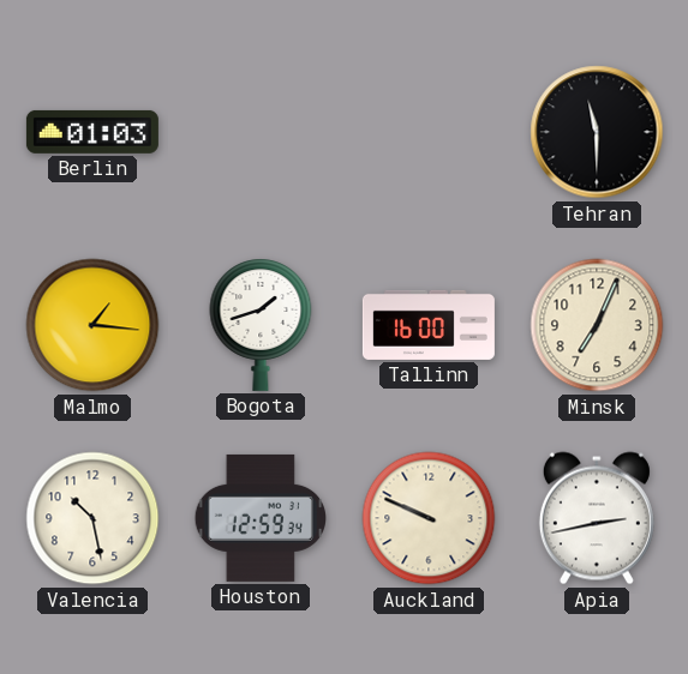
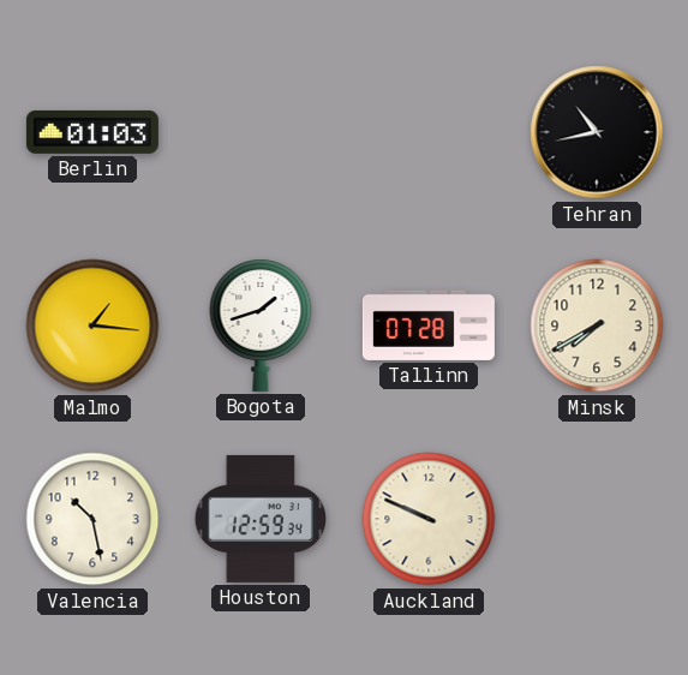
Tehran: 11:30 -> 10:43 (597, 132)
Tallinn: 16:00 -> 07:28 (429, 325)
Minsk: 7:04 -> 7:40 (597, 325)
Apia: 2:43 -> none (597, 518)
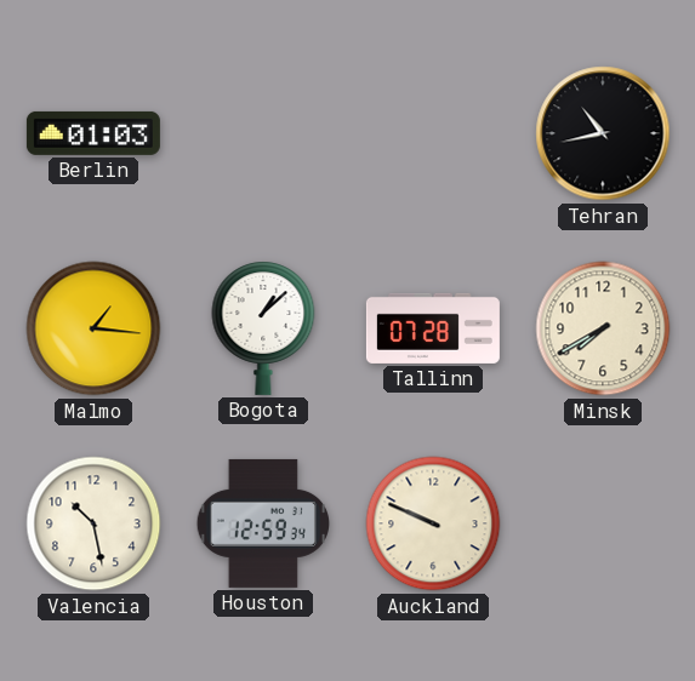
Bogota: 1:42 -> 1:08 (263, 328)
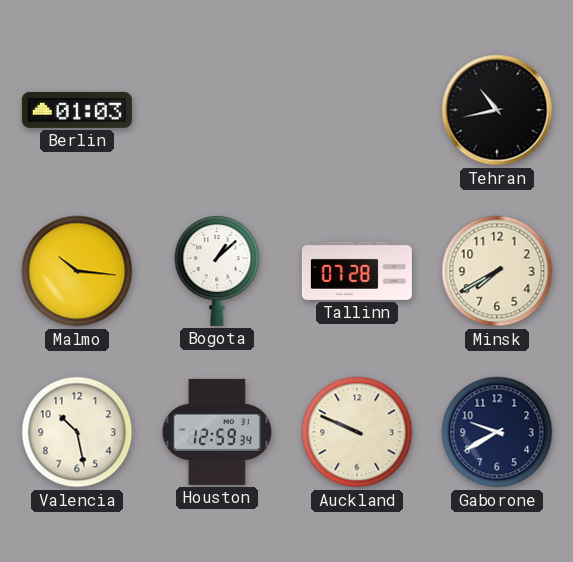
Malmo: 1:16 -> 10:16 (77, 271)
Gaborone: none -> 9:40 (497, 432)
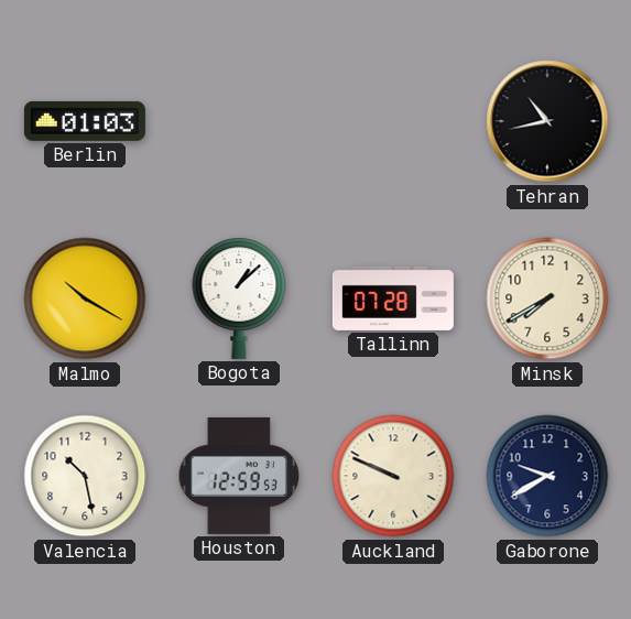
Malmo: 10:16 -> 10:20 (85, 298)
Houston: 12:59:34 -> 12:59:53 (238, 476)
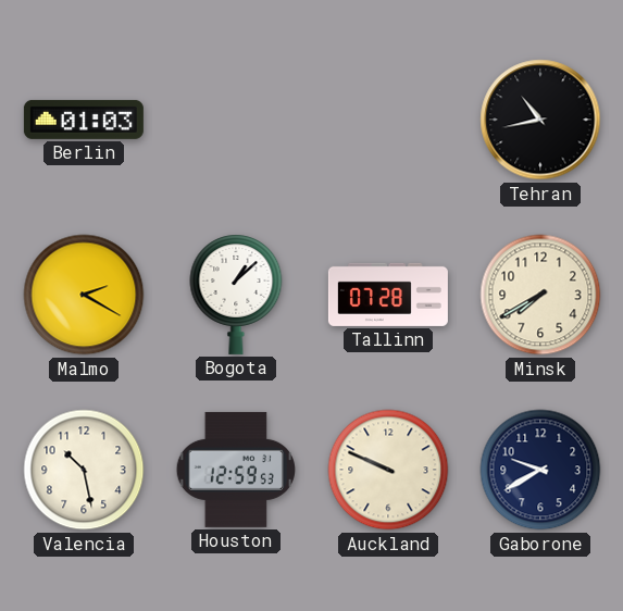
Malmo: 10:20 -> 2:20 (84, 295)
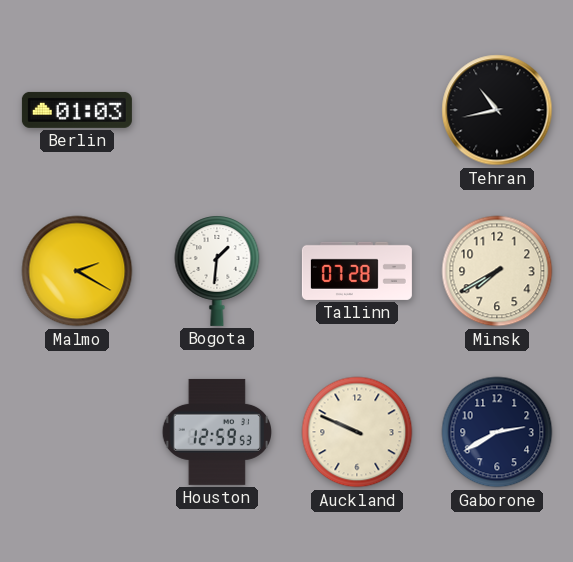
Bogota: 1:08 -> 1:31 (217, 271)
Valencia: 10:28 -> none (84, 470)
Gaborone: 9:40 -> 2:40 (497, 432)
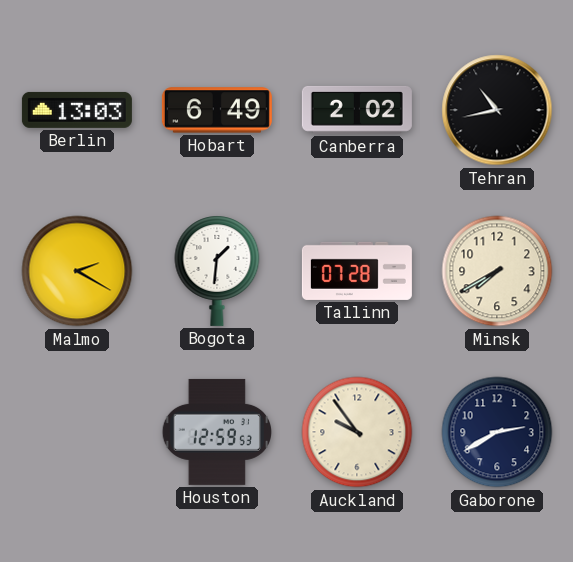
Berlin: 01:03 -> 13:03 (77, 110)
Hobart: none -> 6:49 (217, 110)
Canberra: none -> 2:02 (357, 110)
Auckland: 9:49 -> 9:54 (357, 432)
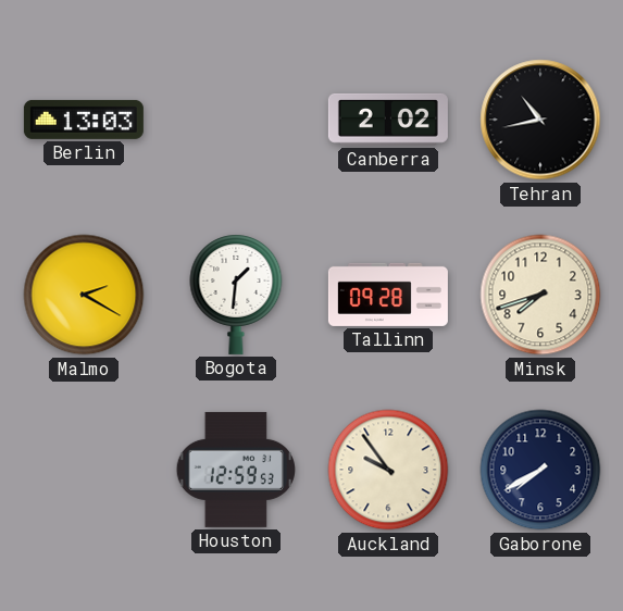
Hobart: 6:49 -> none (217, 110)
Tallinn: 07:28 -> 09:28 (388, 295)
Minsk: 7:40 -> 7:42 (540, 295)
Gaborone: 2:40 -> 7:40 (540, 470)
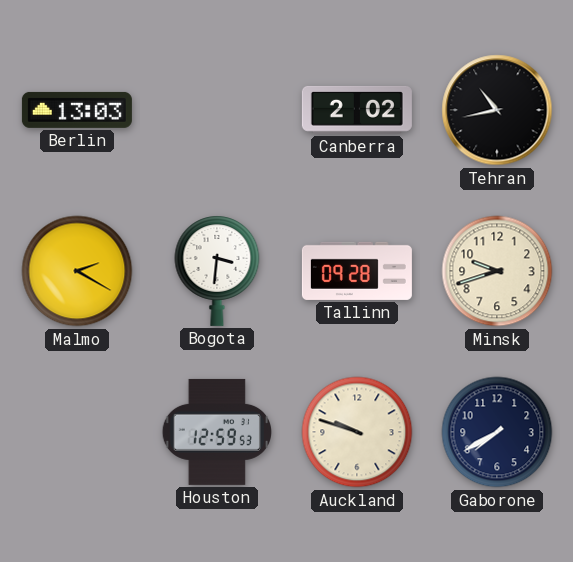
Bogota: 1:31 -> 3:31 (217, 271)
Minsk: 7:42 -> 9:42 (497, 271)
Auckland: 9:54 -> 9:48 (357, 432)
